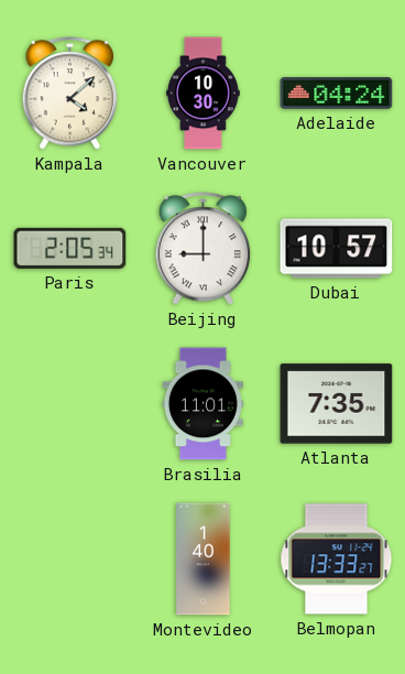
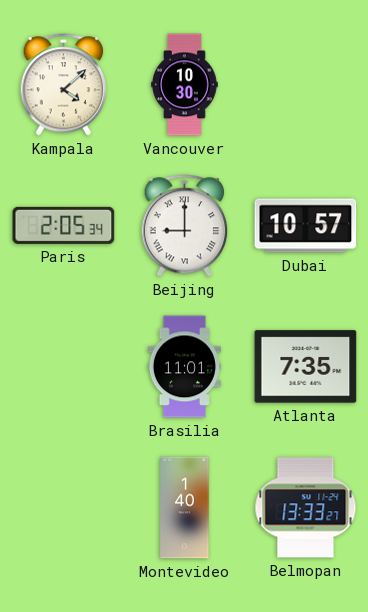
Adelaide: 04:24 -> none (337, 94)
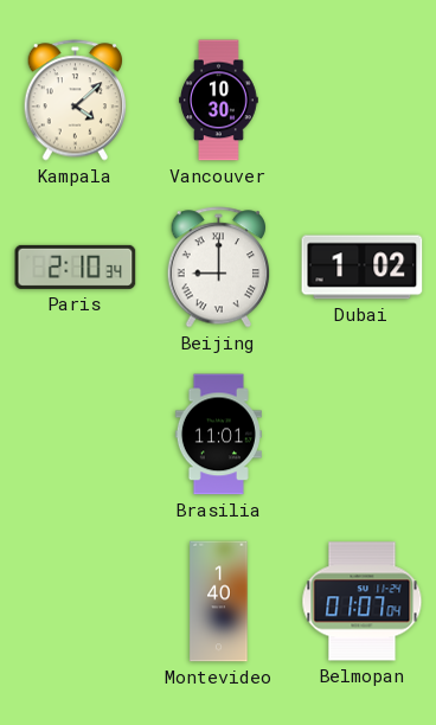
Paris: 2:05 -> 2:10 (76, 267)
Dubai: 10:57 -> 1:02 (363, 268)
Atlanta: 7:35 -> none (306, 367)
Belmopan: 13:33 -> 01:07 (363, 602)
